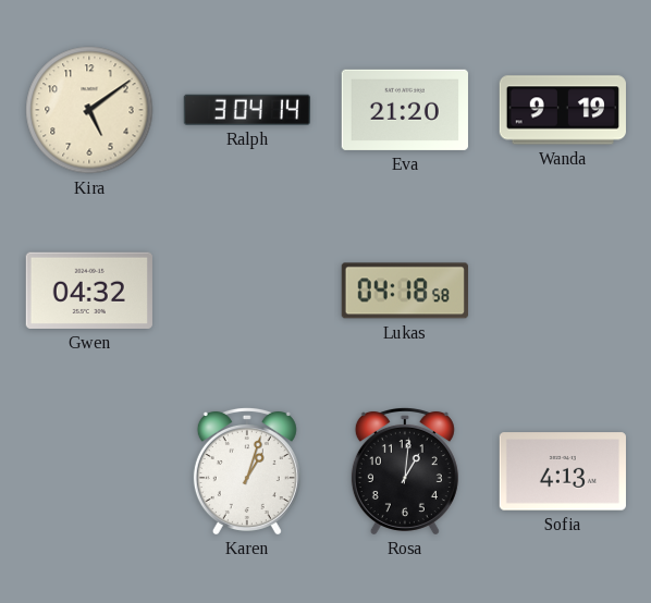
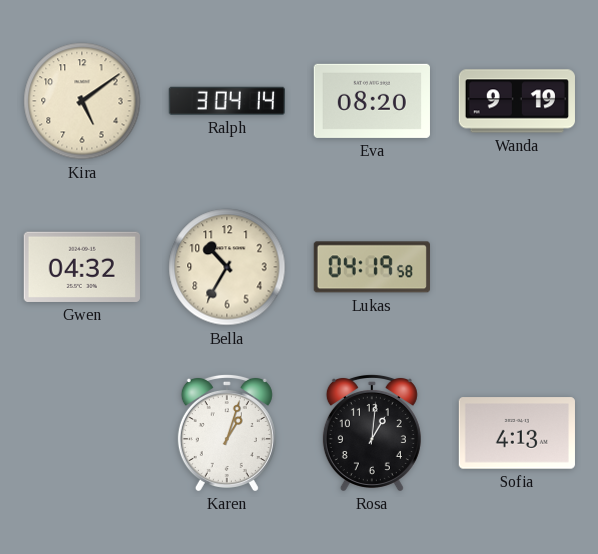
Eva: 21:20 -> 08:20 (372, 101)
Bella: none -> 10:35 (227, 267)
Lukas: 04:18 -> 04:19 (372, 267)
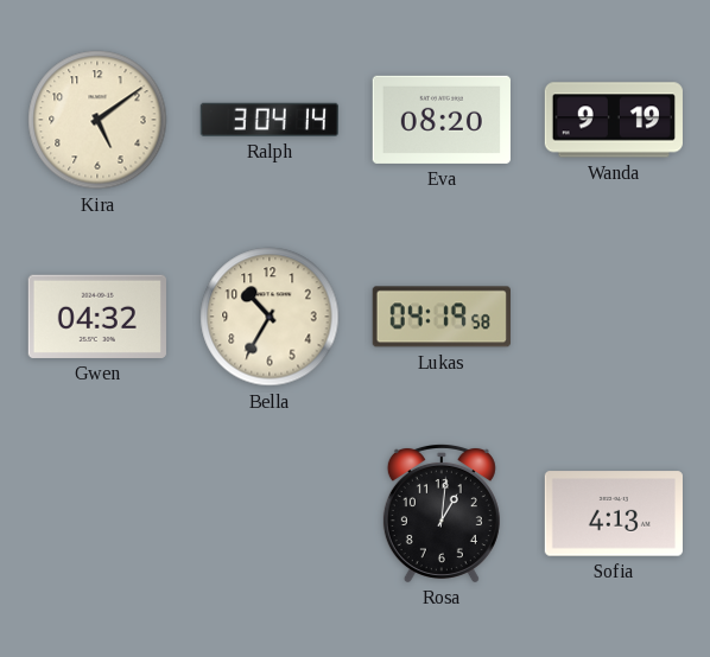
Karen: 1:03 -> none (227, 432)
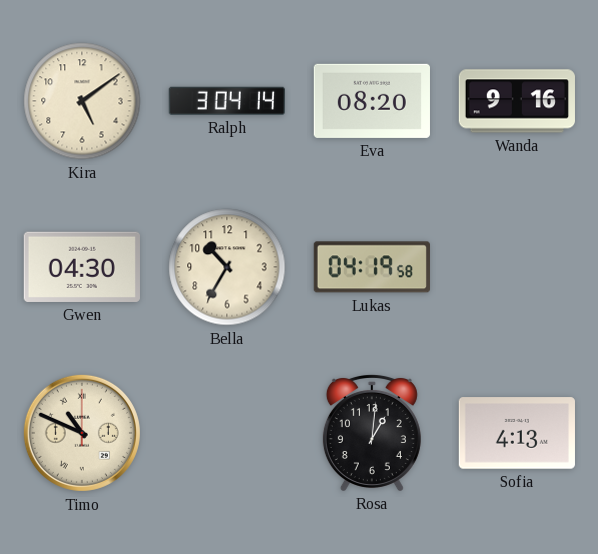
Wanda: 9:19 -> 9:16 (517, 101)
Gwen: 04:32 -> 04:30 (82, 267)
Timo: none -> 10:49 (82, 433)
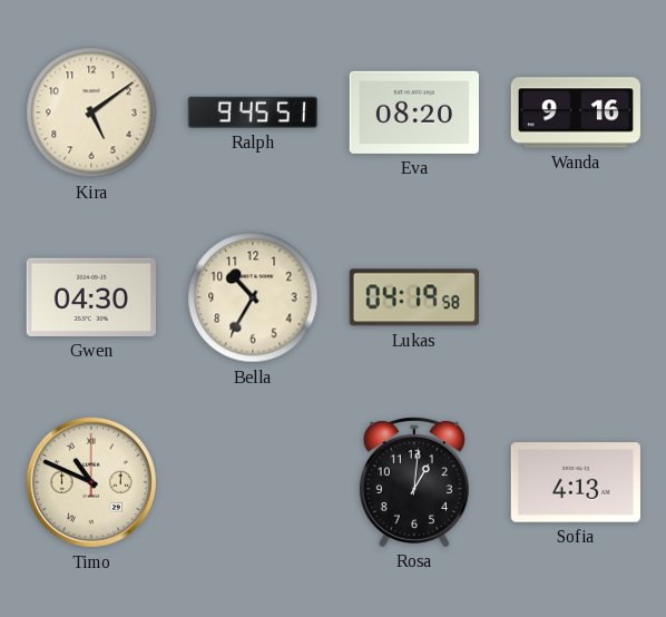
Ralph: 3:04 -> 9:45 (253, 112)
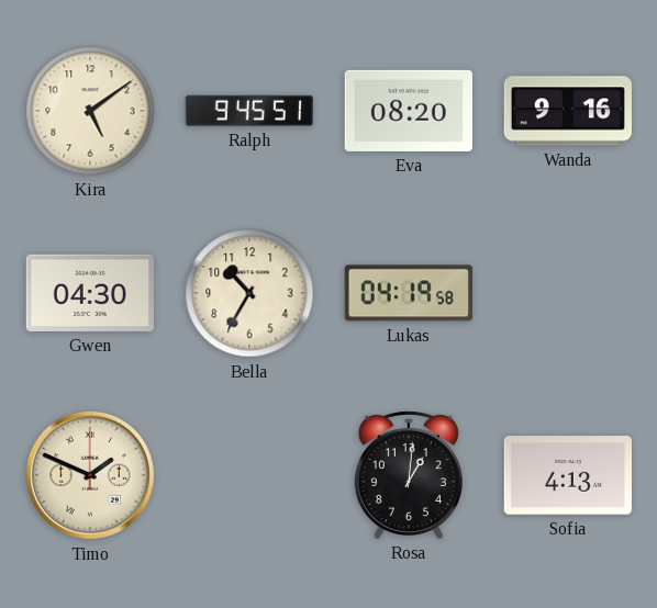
Timo: 10:49 -> 1:49 (90, 475)
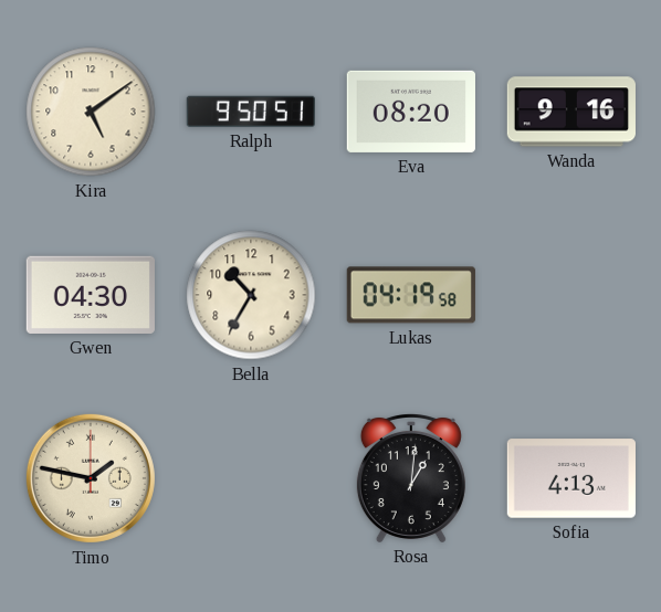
Ralph: 9:45 -> 9:50 (251, 112)
Timo: 1:49 -> 1:47 (91, 478)
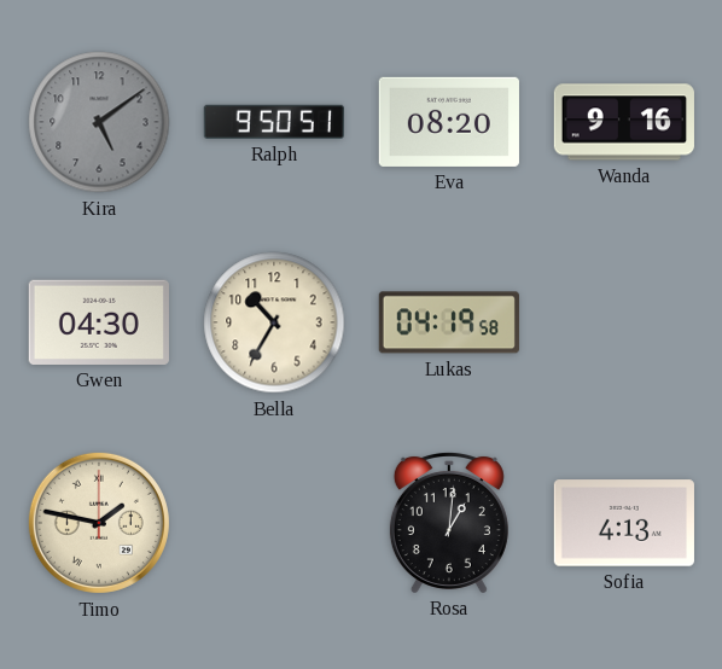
Kira dial: cream -> grey (99, 122)
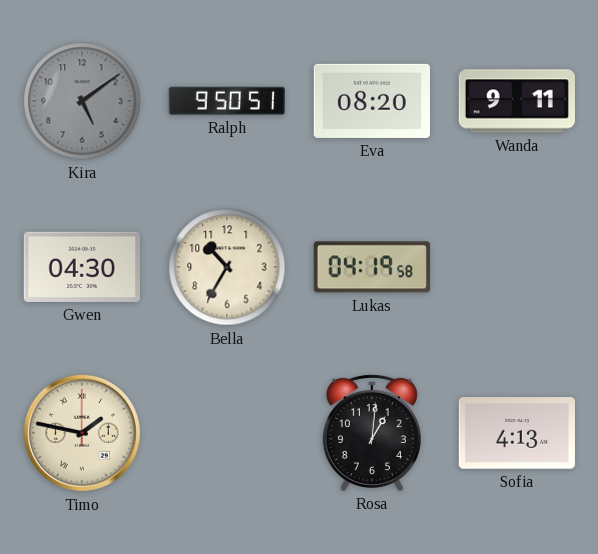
Wanda: 9:16 -> 9:11 (517, 101)
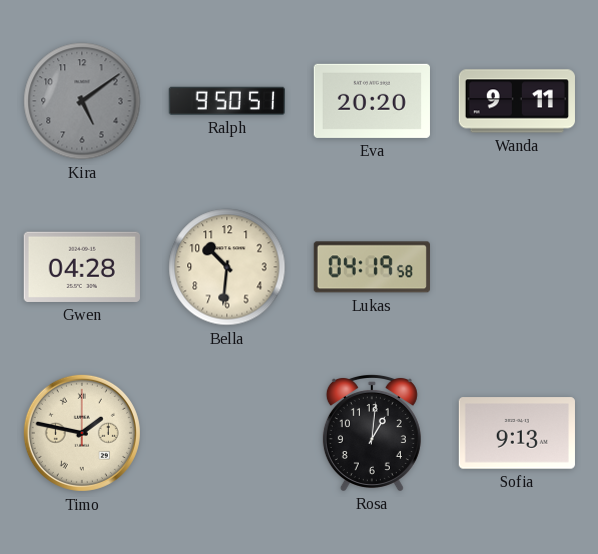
Eva: 08:20 -> 20:20 (372, 101)
Gwen: 04:30 -> 04:28 (82, 267)
Bella: 10:35 -> 10:31 (227, 267)
Sofia: 4:13 -> 9:13 (517, 433)
